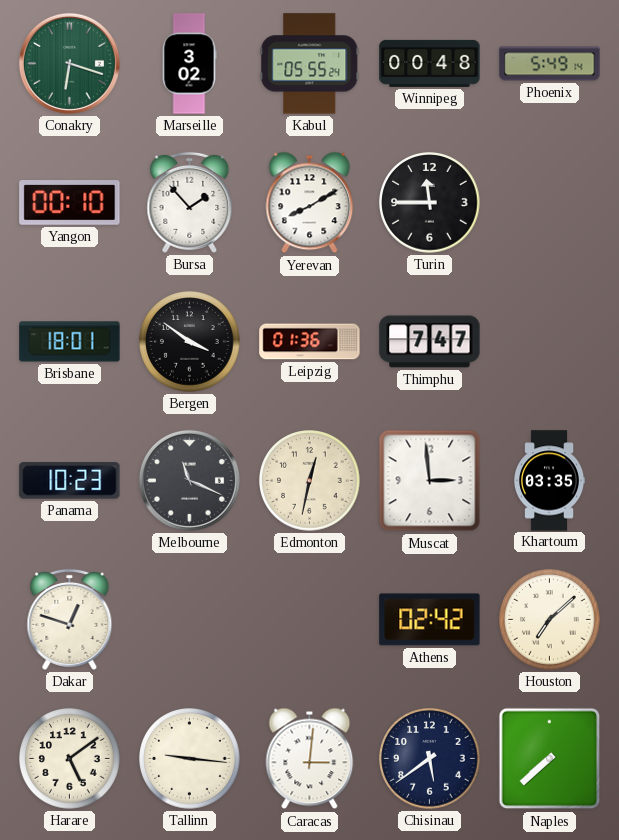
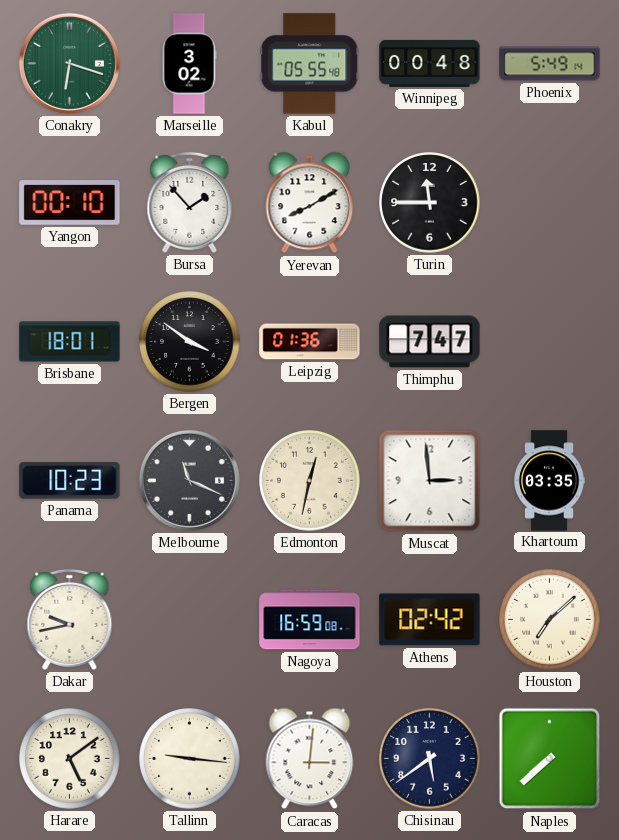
Kabul: 05:55:24 -> 05:55:48 (310, 64)
Dakar: 12:48 -> 9:43 (70, 619)
Nagoya: none -> 16:59 (310, 620)
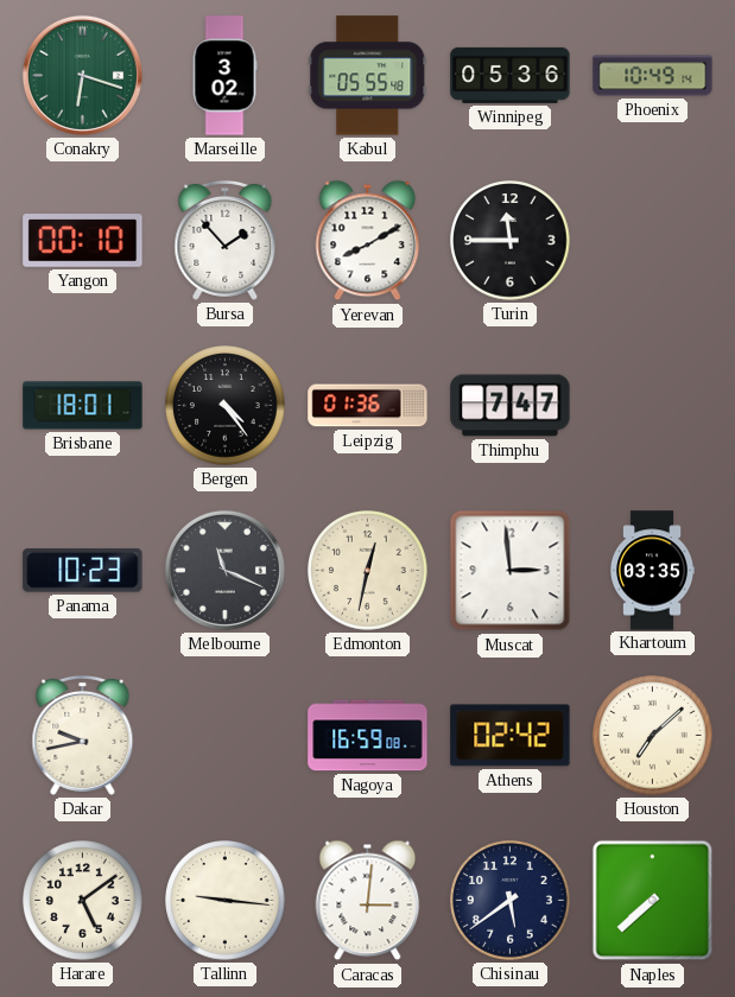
Winnipeg: 00:48 -> 05:36 (511, 75)
Phoenix: 5:49 -> 10:49 (653, 76)
Bergen: 3:51 -> 4:24 (226, 406)
